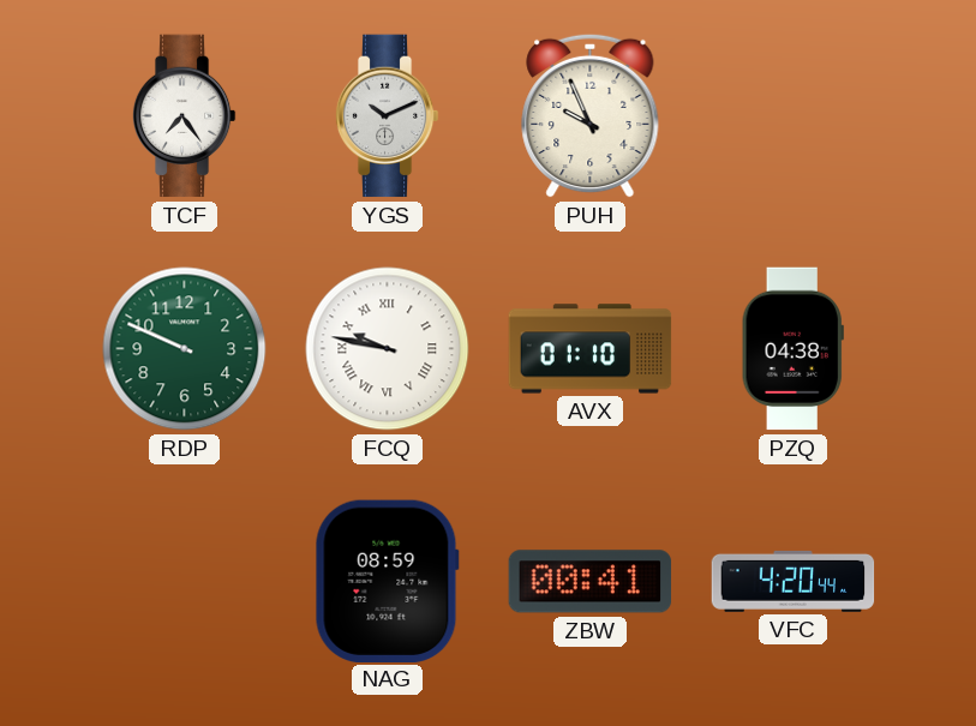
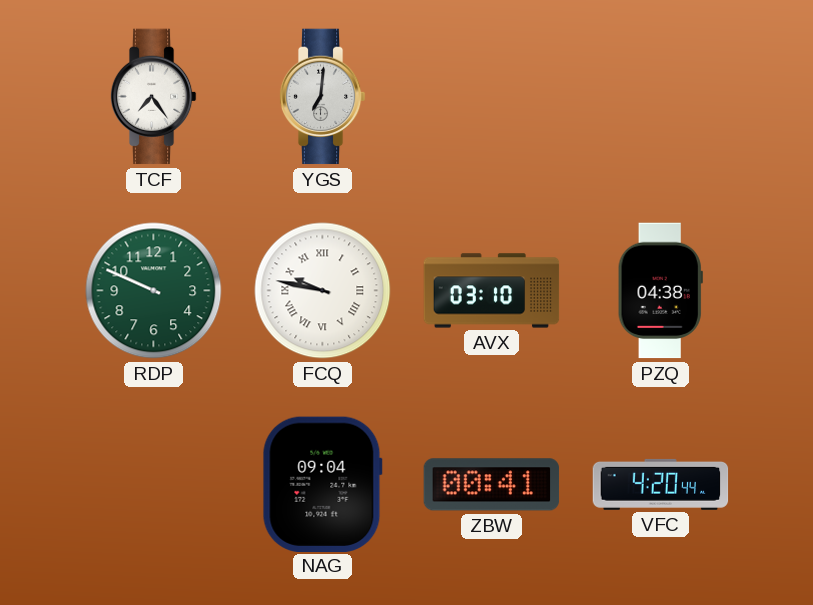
YGS: 10:11 -> 7:01 (322, 97)
PUH: 9:56 -> none (591, 115)
AVX: 01:10 -> 03:10 (492, 291)
NAG: 08:59 -> 09:04 (322, 484)
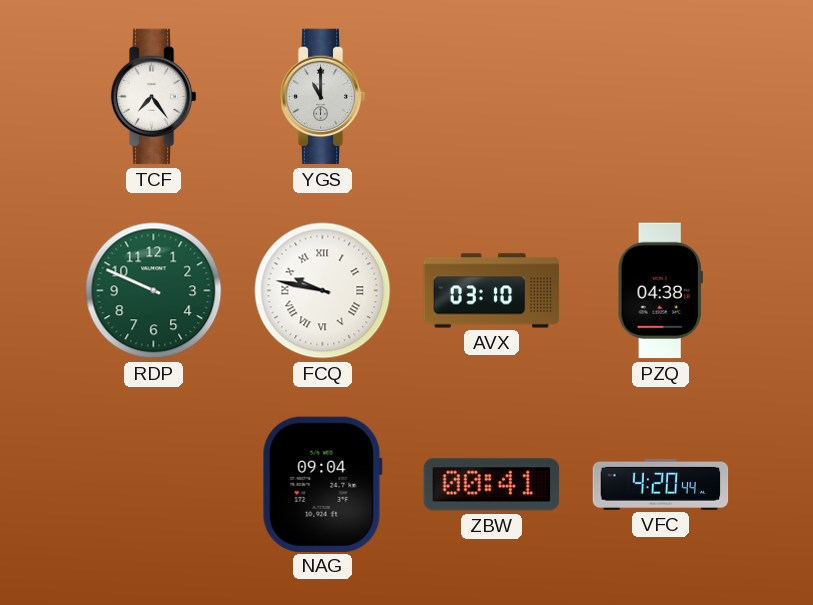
YGS: 7:01 -> 11:00 (322, 97)
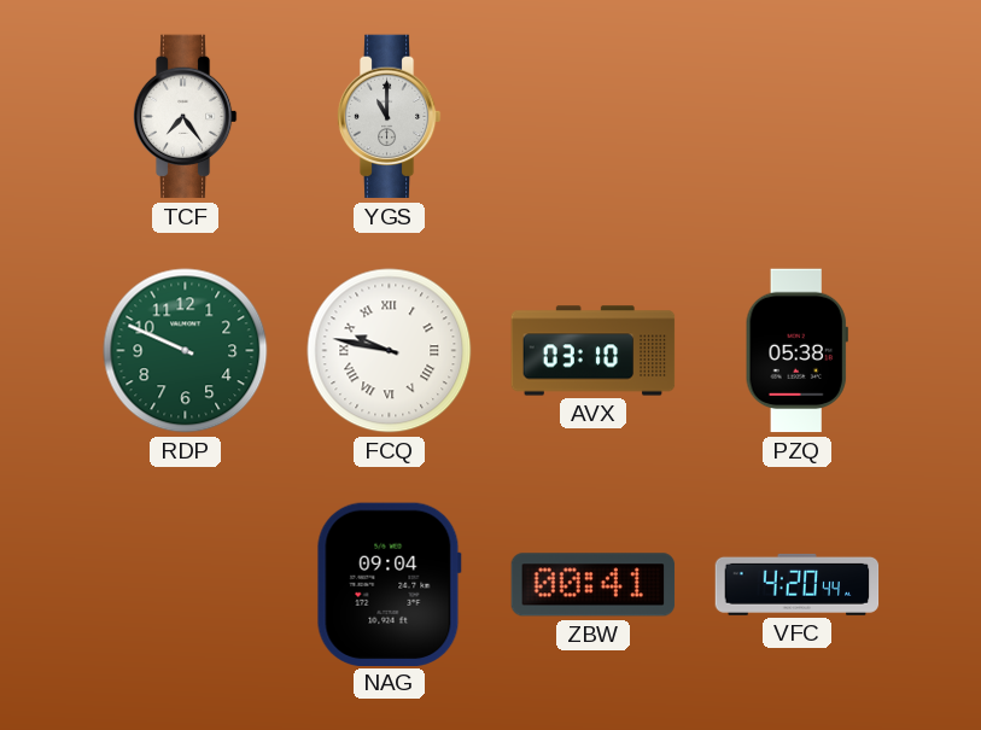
PZQ: 04:38 -> 05:38 (796, 351)
